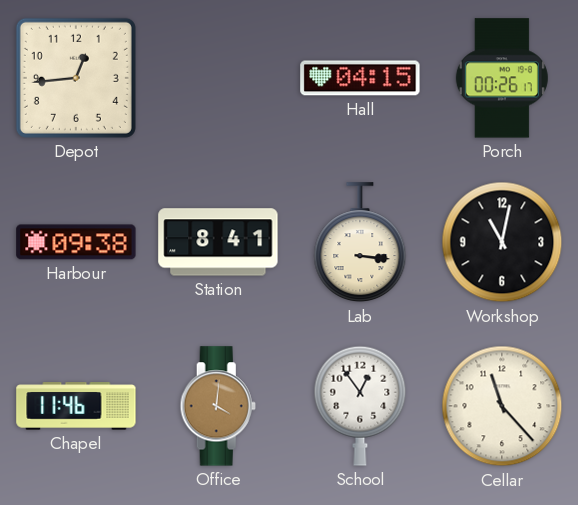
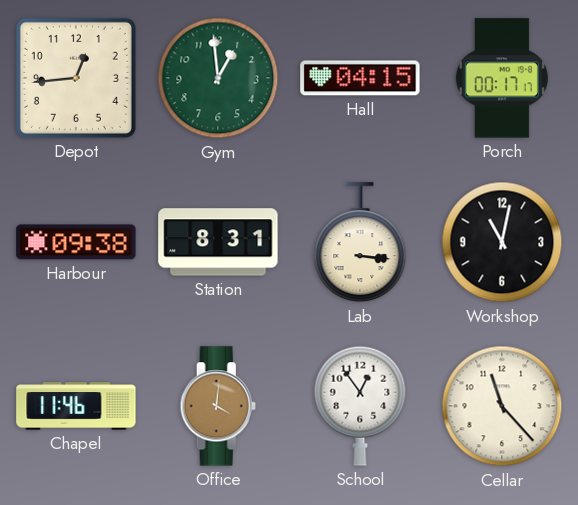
Gym: none -> 12:59 (218, 78)
Porch: 00:26 -> 00:17 (502, 78)
Station: 8:41 -> 8:31 (218, 242)
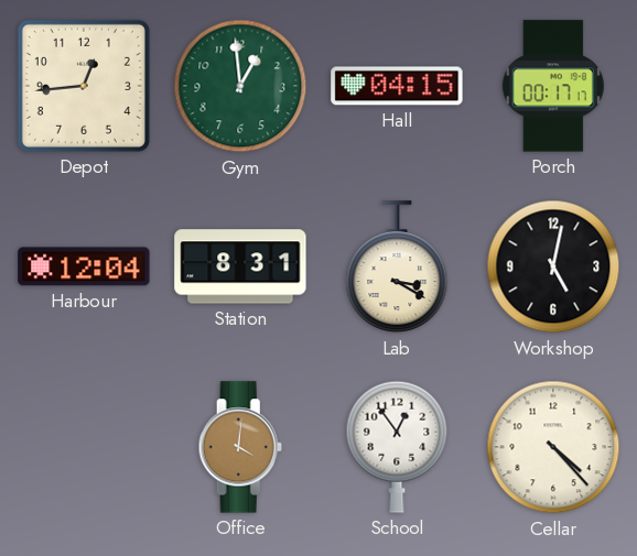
Harbour: 09:38 -> 12:04 (84, 266)
Lab: 3:16 -> 3:20 (397, 268)
Workshop: 11:02 -> 5:02 (553, 266)
Chapel: 11:46 -> none (76, 406)
Cellar: 11:23 -> 4:23 (553, 447)
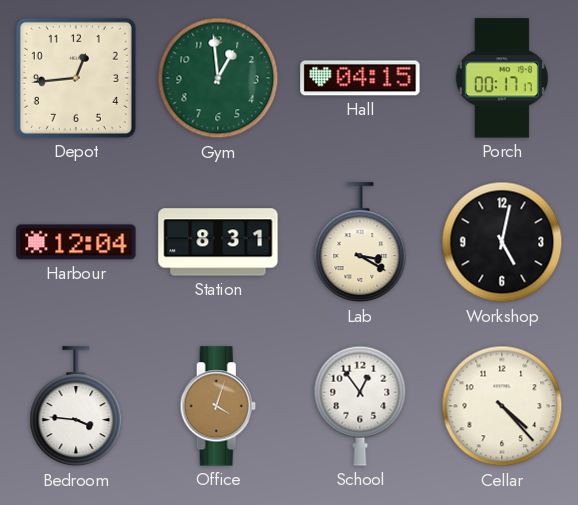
Bedroom: none -> 3:46 (76, 407)
Office: 4:01 -> 4:03 (218, 406)
